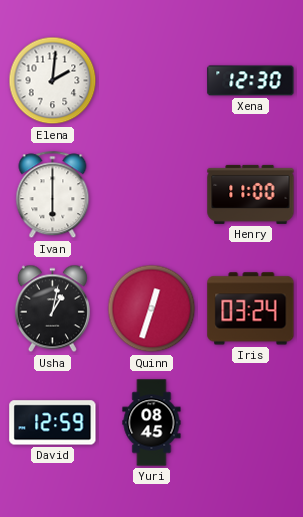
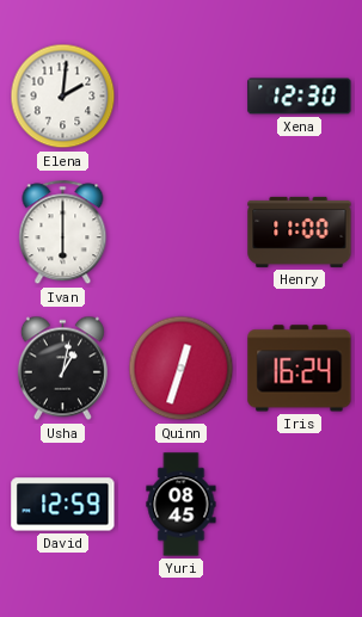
Iris: 03:24 -> 16:24 (300, 369)
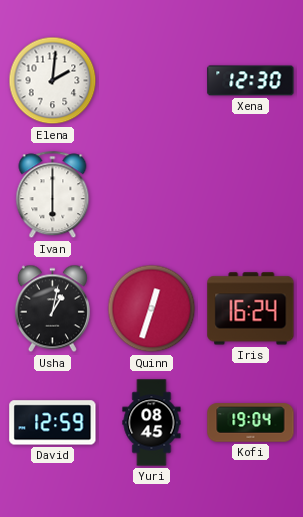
Henry: 11:00 -> none (300, 232)
Kofi: none -> 19:04 (251, 423)
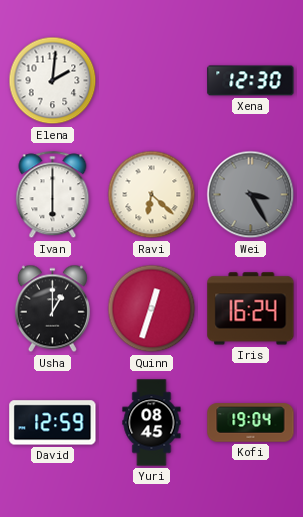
Ravi: none -> 6:22 (152, 195)
Wei: none -> 3:25 (251, 195)
Usha: 1:02 -> 1:00 (52, 309)
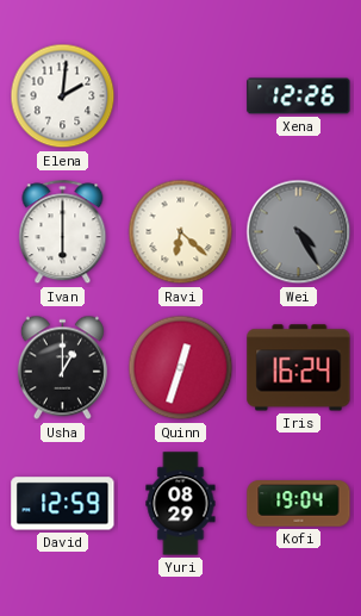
Xena: 12:30 -> 12:26 (299, 97)
Wei: 3:25 -> 4:25 (299, 232)
Yuri: 08:45 -> 08:29 (181, 504)
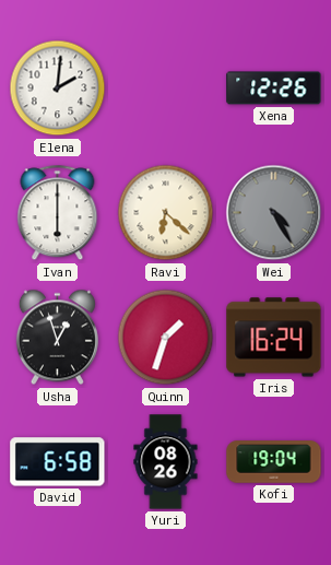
Usha: 1:00 -> 12:57 (57, 338)
Quinn: 12:33 -> 1:33 (166, 338)
David: 12:59 -> 6:58 (58, 462)
Yuri: 08:29 -> 08:26 (166, 462)
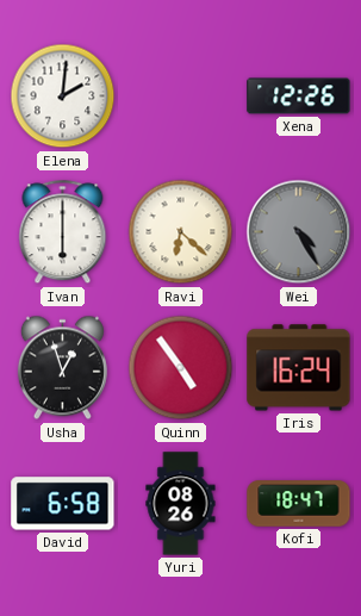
Quinn: 1:33 -> 4:54 (181, 368)
Kofi: 19:04 -> 18:47 (299, 504)
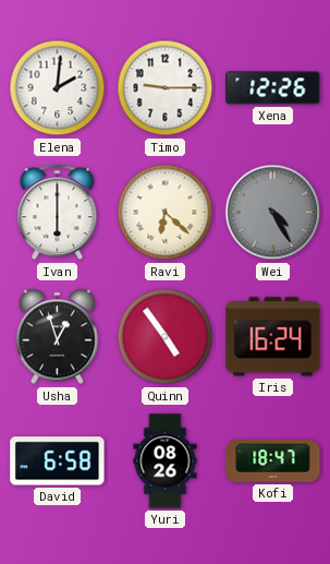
Timo: none -> 9:15 (166, 88)
